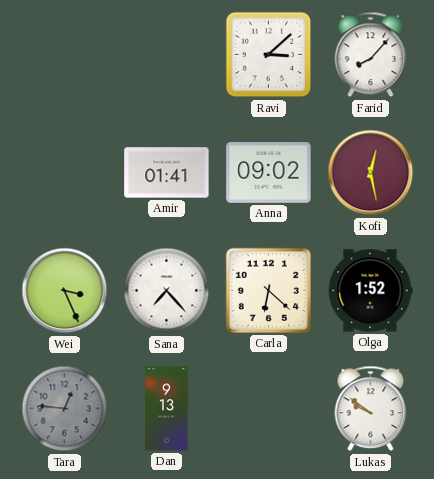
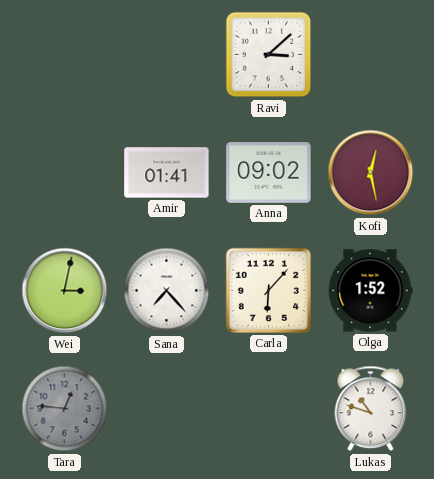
Farid: 8:07 -> none (371, 55)
Wei: 3:26 -> 3:02 (65, 291)
Carla: 6:22 -> 6:07 (268, 290)
Dan: 9:13 -> none (167, 409)
Lukas: 9:51 -> 10:48 (371, 409)
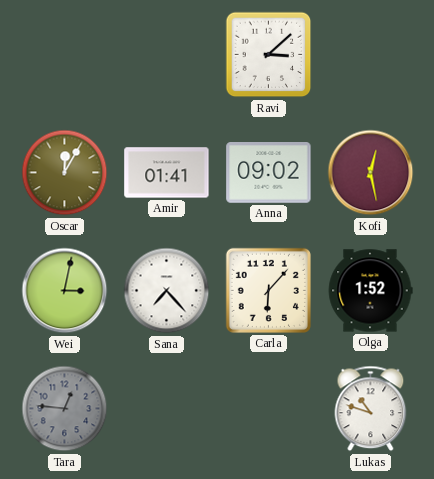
Oscar: none -> 12:05 (65, 173)
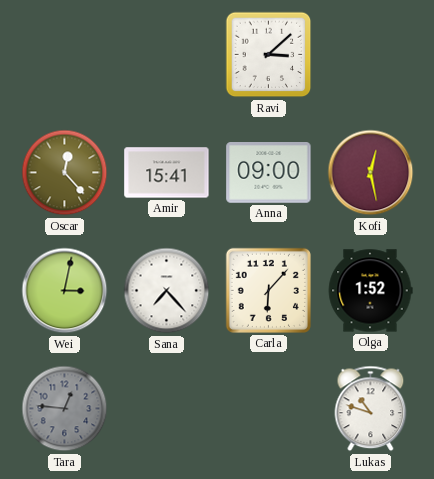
Oscar: 12:05 -> 12:23 (65, 173)
Amir: 01:41 -> 15:41 (167, 173)
Anna: 09:02 -> 09:00 (269, 173)
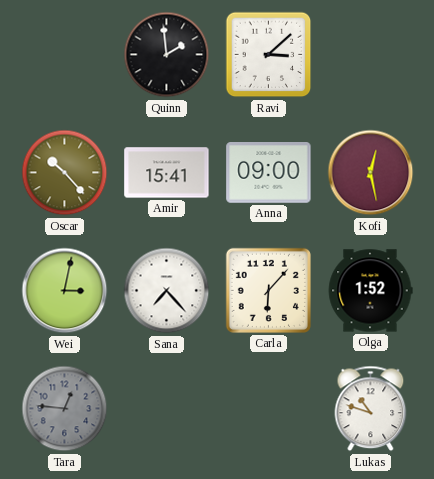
Quinn: none -> 1:59 (167, 55)
Oscar: 12:23 -> 10:23 (65, 173)
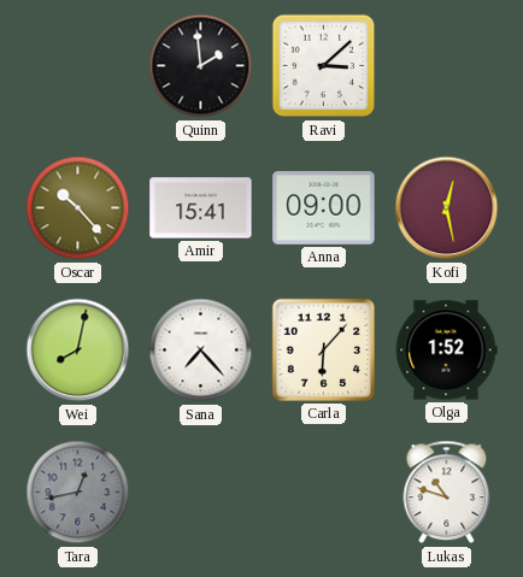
Wei: 3:02 -> 8:02 (78, 351)
Tara: 12:46 -> 12:43 (78, 493)
